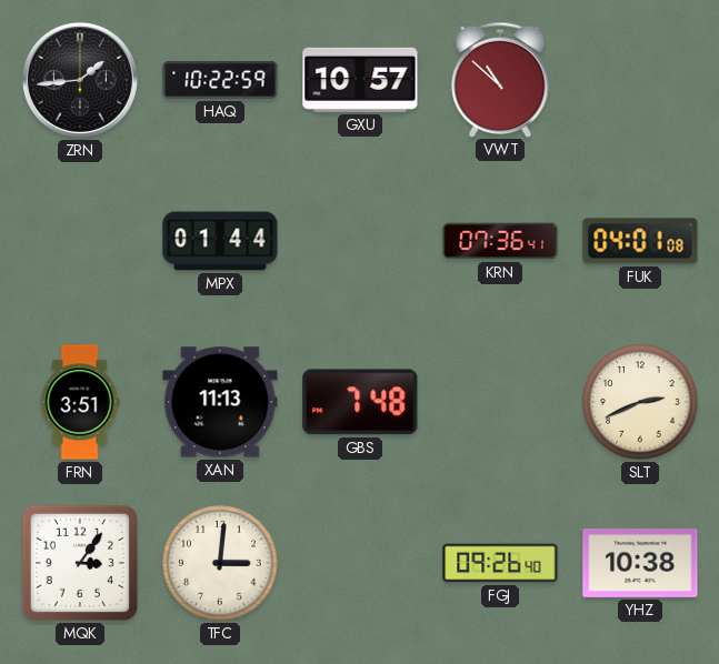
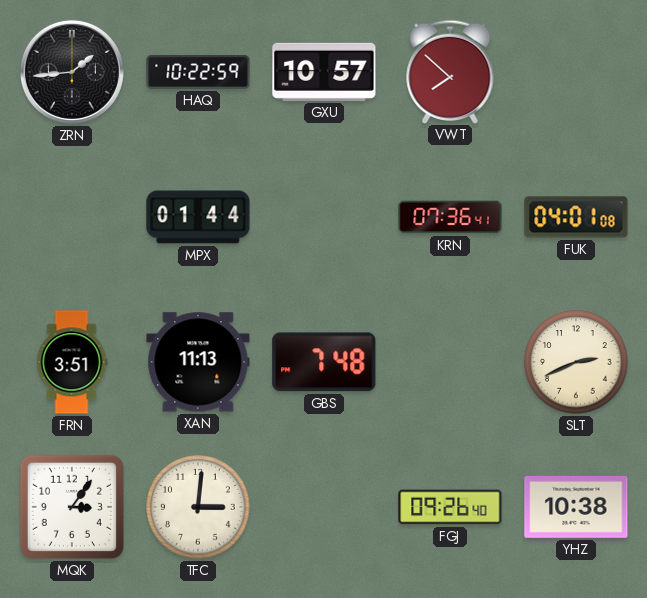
VWT: 10:52 -> 7:52 (450, 71)
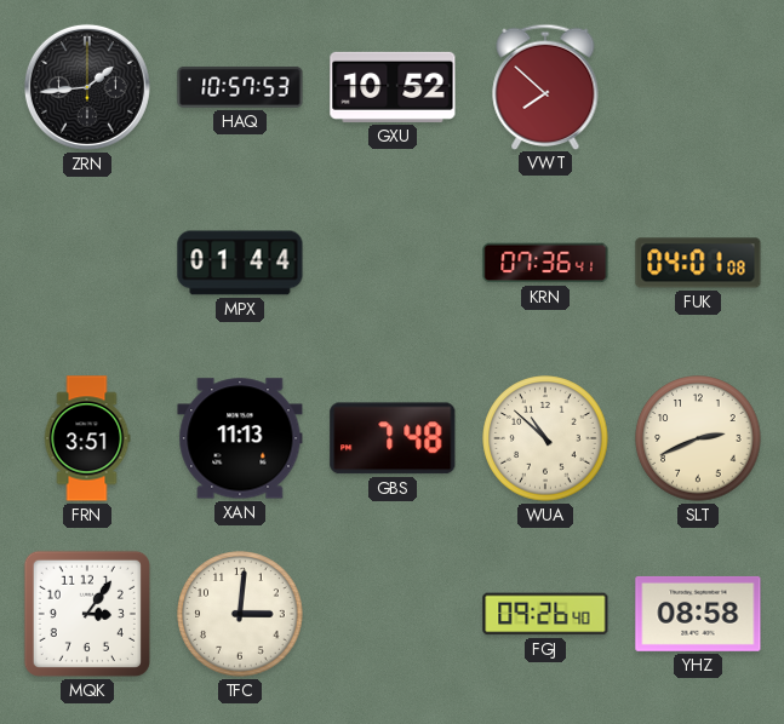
HAQ: 10:22 -> 10:57 (240, 87)
GXU: 10:57 -> 10:52 (393, 87)
WUA: none -> 10:52 (545, 438)
YHZ: 10:38 -> 08:58 (698, 614)
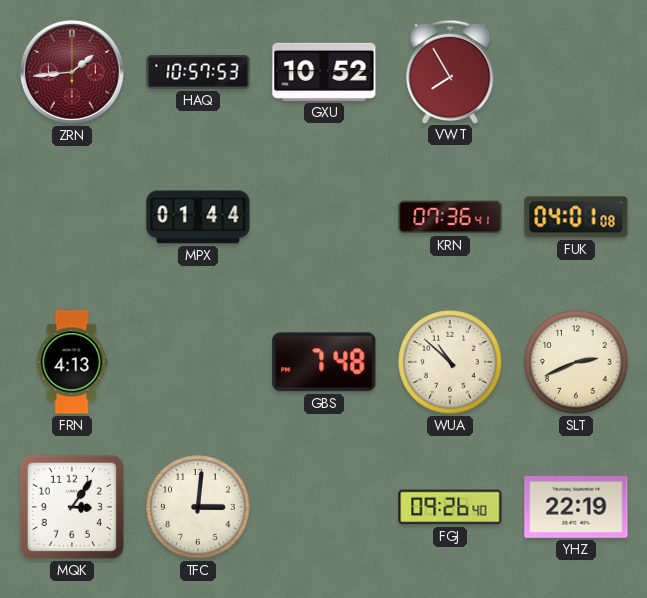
ZRN dial: black -> burgundy (72, 72)
VWT: 7:52 -> 7:55 (450, 71)
FRN: 3:51 -> 4:13 (72, 362)
XAN: 11:13 -> none (240, 438)
YHZ: 08:58 -> 22:19 (576, 507)
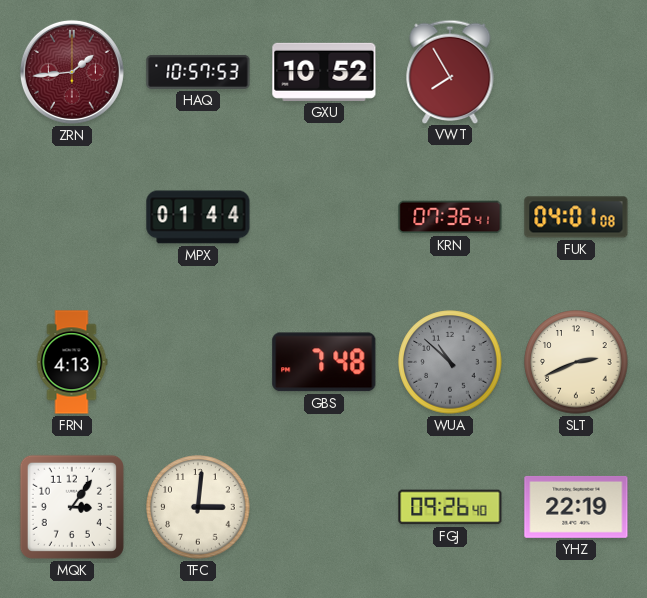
WUA dial: cream -> grey (450, 362)
